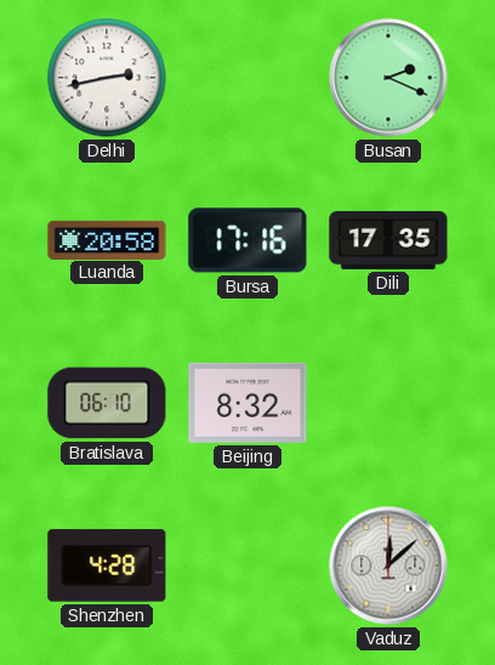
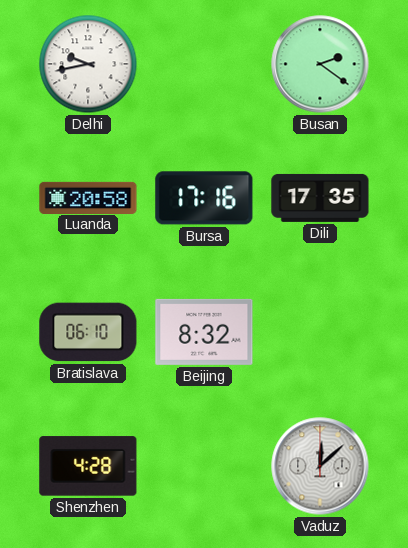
Delhi: 2:43 -> 9:43 (88, 64)
Busan: 2:19 -> 2:21 (320, 64)
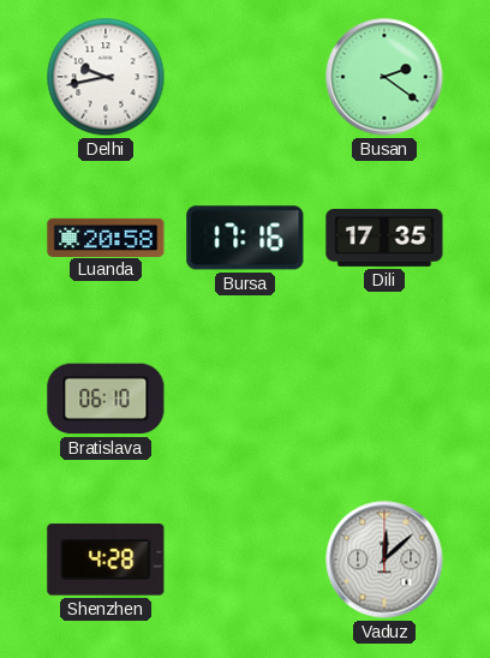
Beijing: 8:32 -> none (204, 332)
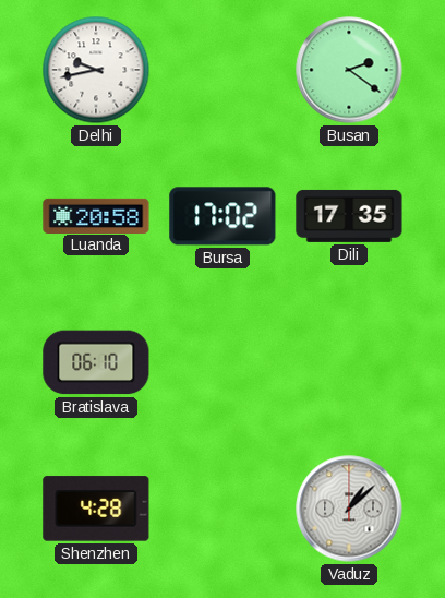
Bursa: 17:16 -> 17:02 (222, 216)
Vaduz: 12:08 -> 1:08 (349, 509)
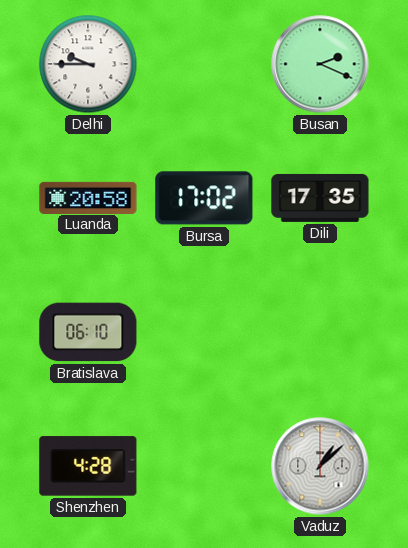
Delhi: 9:43 -> 9:45 (88, 64)
Busan: 2:21 -> 2:19 (320, 64)
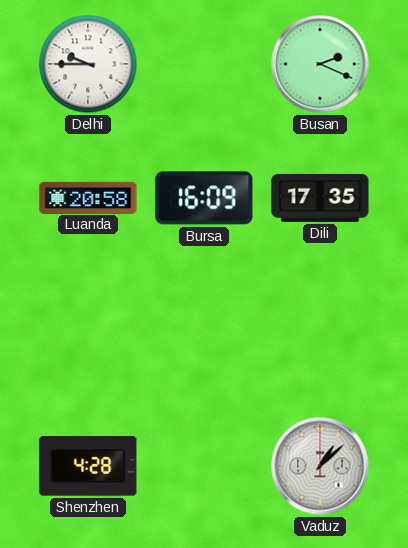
Bursa: 17:02 -> 16:09 (204, 198)
Bratislava: 06:10 -> none (88, 332)
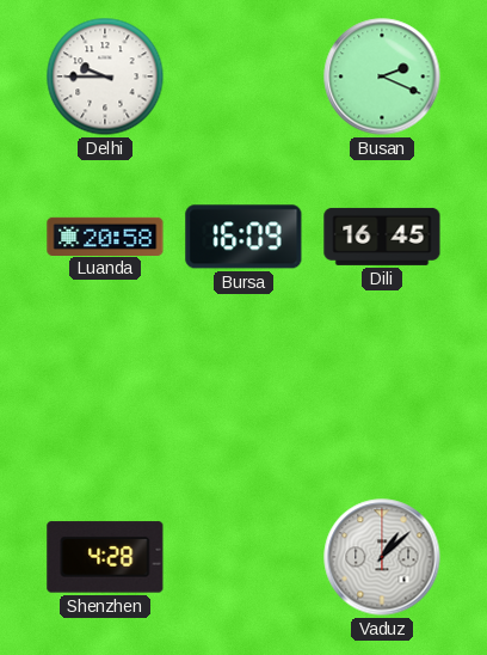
Dili: 17:35 -> 16:45 (382, 237)
